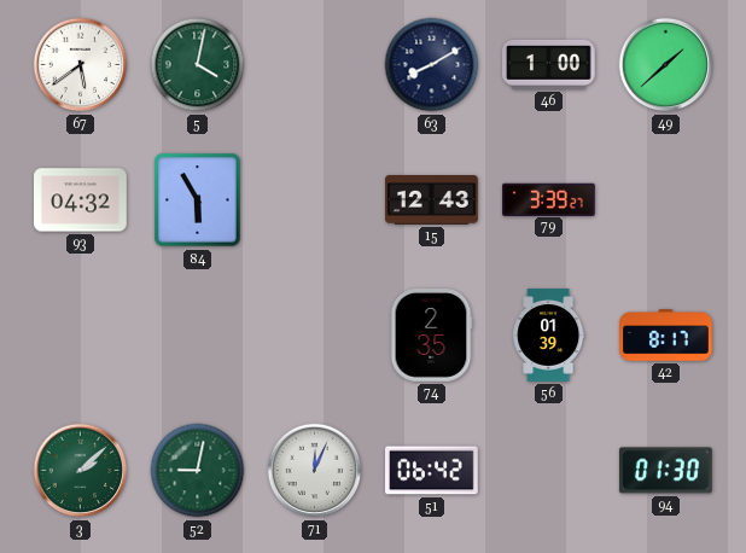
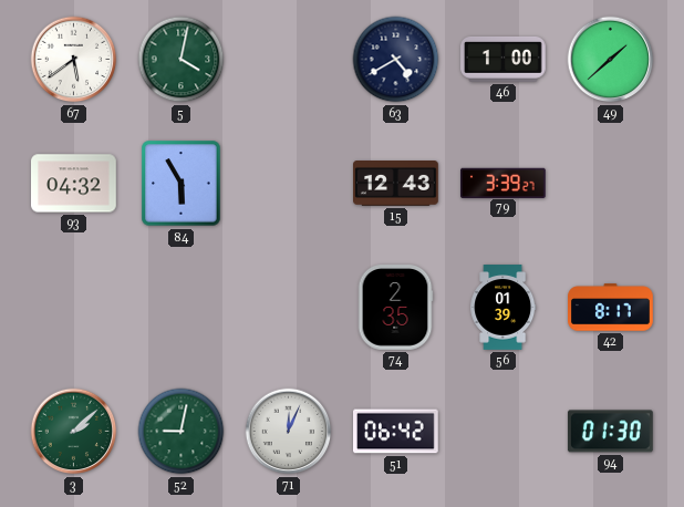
63: 8:10 -> 4:40 (396, 60)
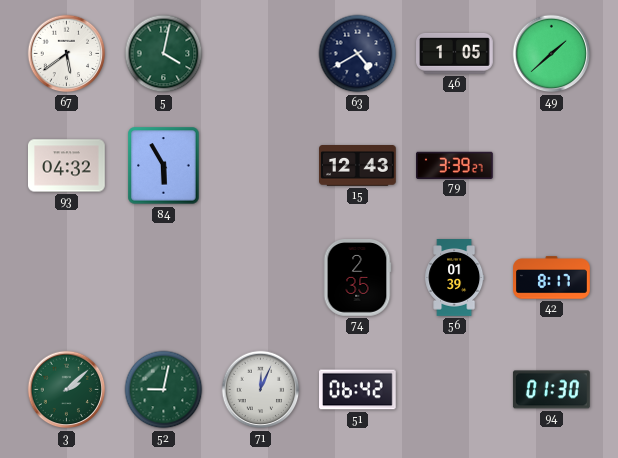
46: 1:00 -> 1:05 (455, 53)
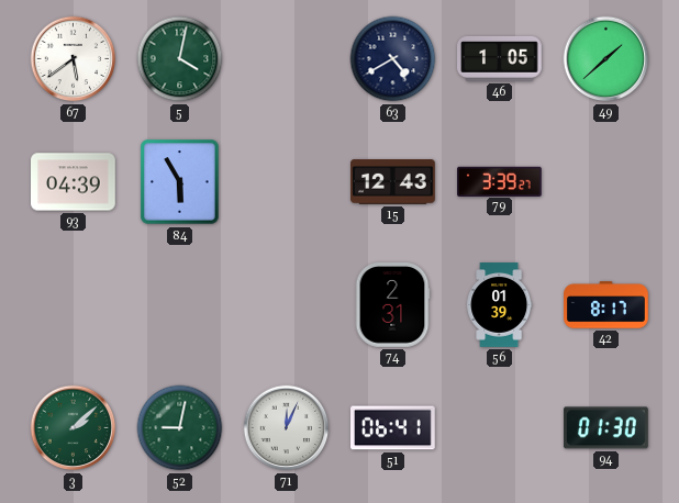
93: 04:32 -> 04:39 (74, 182)
74: 2:35 -> 2:31 (392, 305)
51: 06:42 -> 06:41 (393, 428)
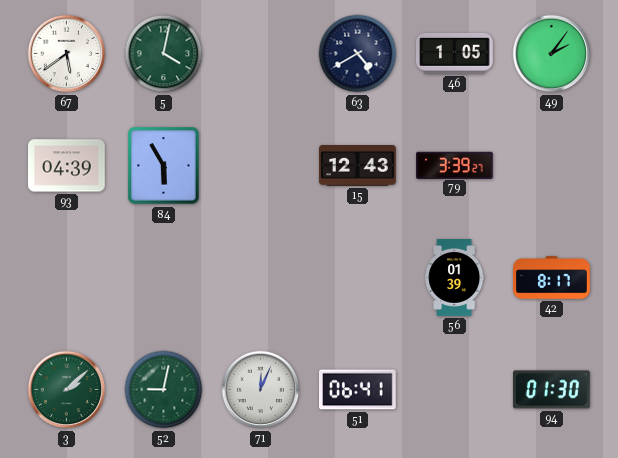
49: 1:38 -> 2:06 (552, 54)
74: 2:31 -> none (392, 305)
